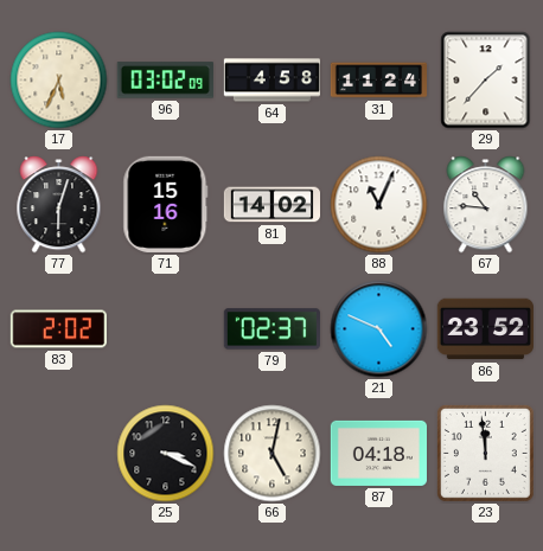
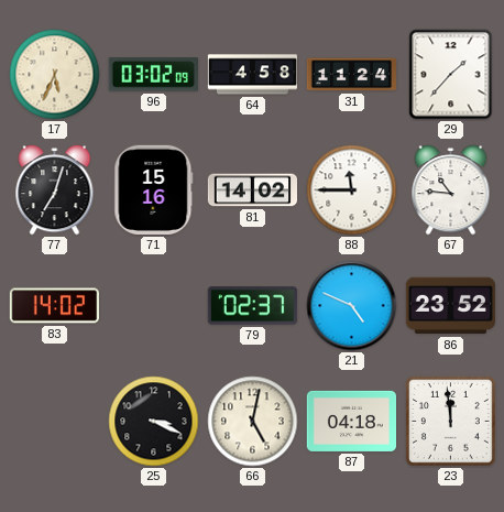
77: 6:03 -> 7:03 (55, 190)
88: 11:04 -> 11:45 (352, 190)
83: 2:02 -> 14:02 (54, 306)
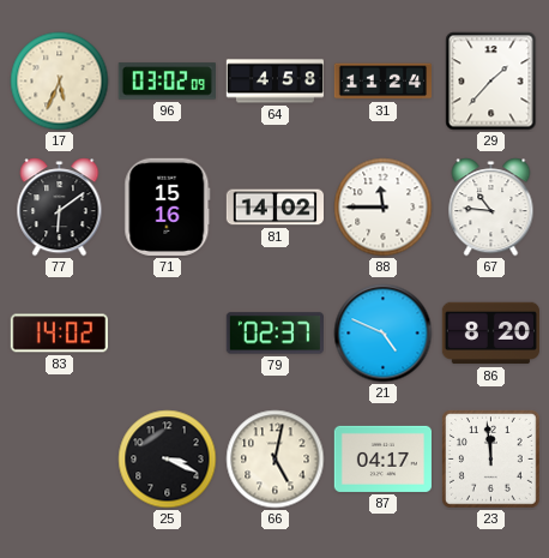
77: 7:03 -> 6:09 (60, 208)
86: 23:52 -> 8:20 (490, 334)
87: 04:18 -> 04:17 (382, 458)
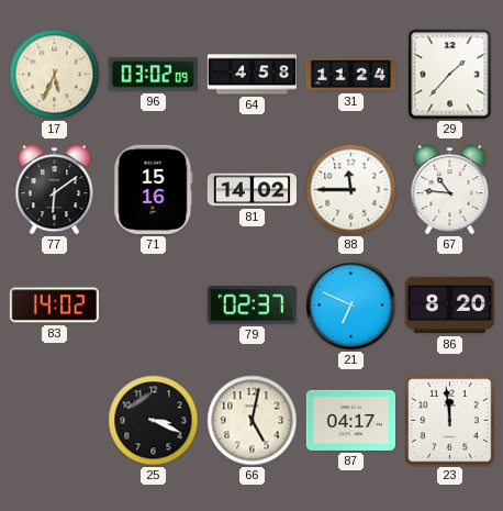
21: 4:49 -> 6:49 (351, 306)
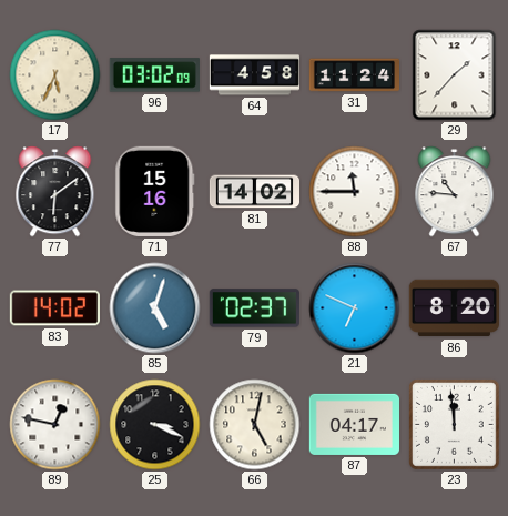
85: none -> 5:03 (155, 308)
89: none -> 12:47 (55, 425)
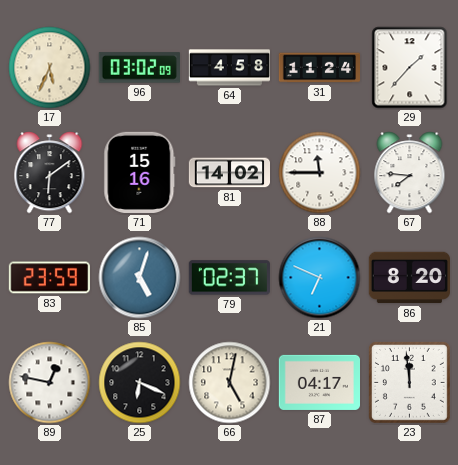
67: 10:46 -> 7:46 (410, 173)
83: 14:02 -> 23:59 (49, 278)
25: 3:19 -> 6:19 (140, 383)
